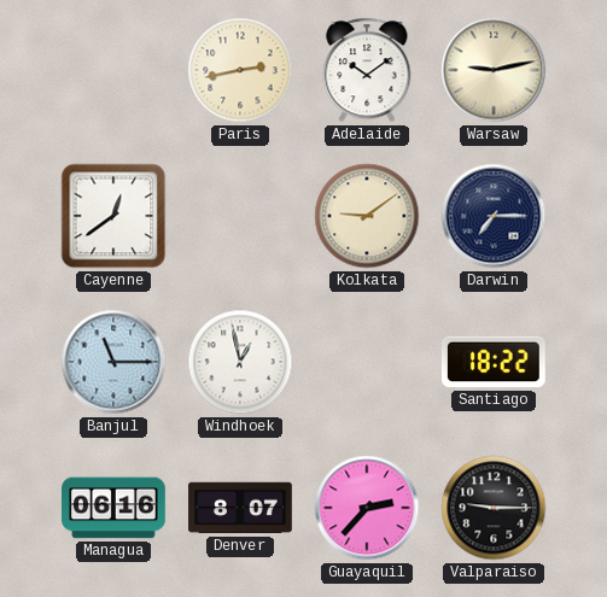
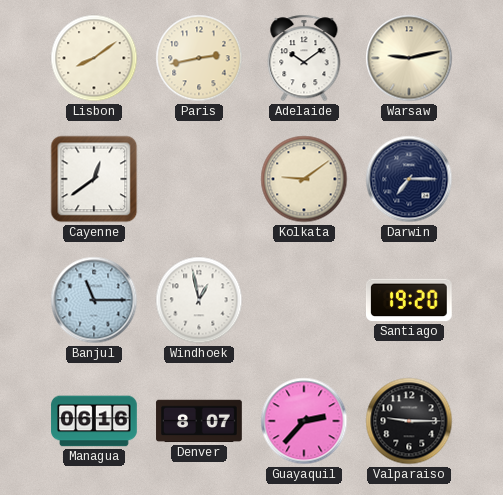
Lisbon: none -> 8:09 (94, 58)
Santiago: 18:22 -> 19:20 (409, 300)
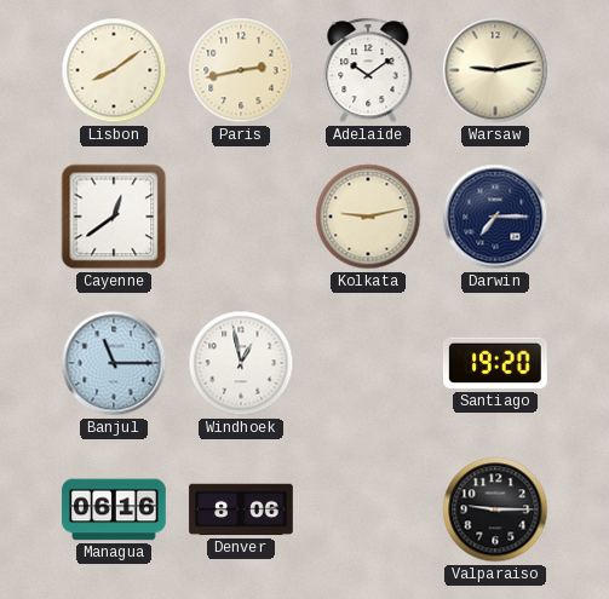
Kolkata: 9:09 -> 9:13 (368, 217)
Denver: 8:07 -> 8:06 (241, 509)
Guayaquil: 2:37 -> none (304, 421)
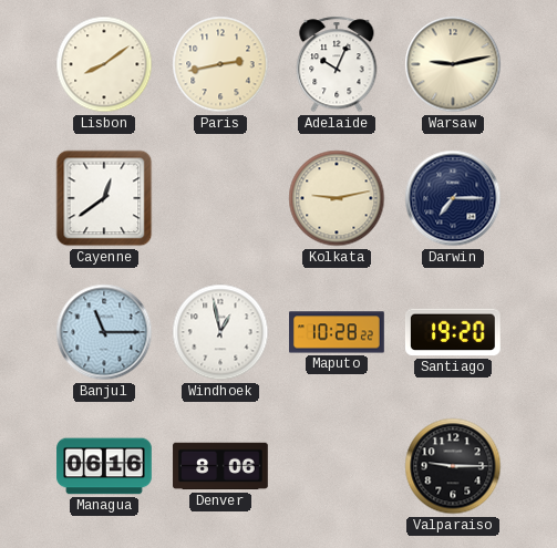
Adelaide: 10:09 -> 10:04 (337, 64)
Maputo: none -> 10:28 (338, 332)
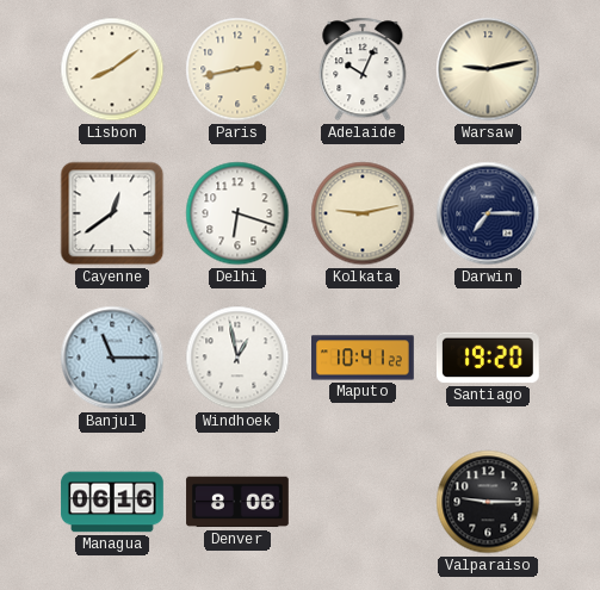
Delhi: none -> 6:18 (237, 213)
Maputo: 10:28 -> 10:41 (364, 358)
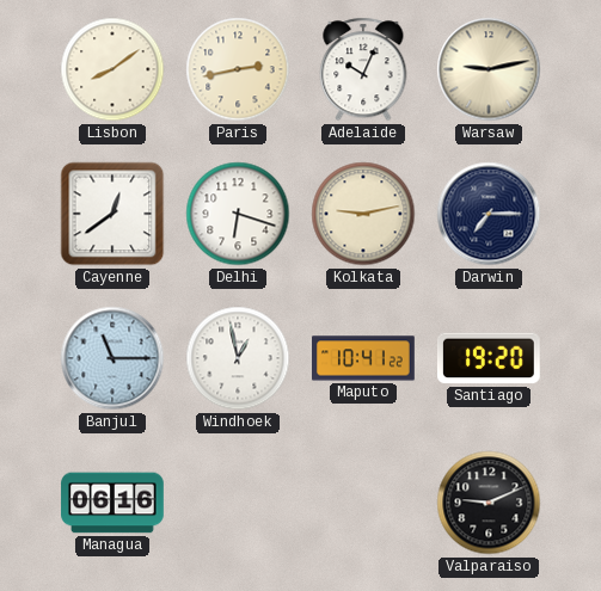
Denver: 8:06 -> none (237, 502)
Valparaiso: 9:15 -> 9:11 (489, 503)
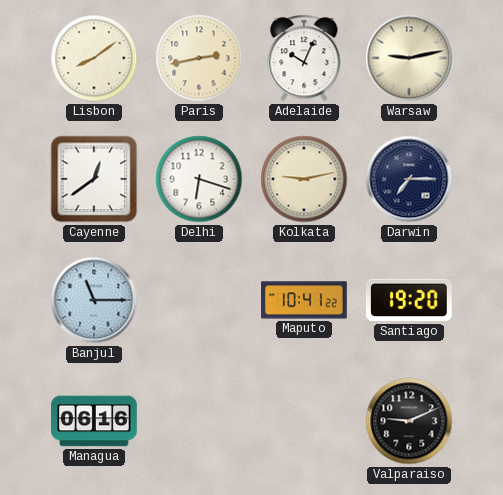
Windhoek: 12:58 -> none (238, 358)
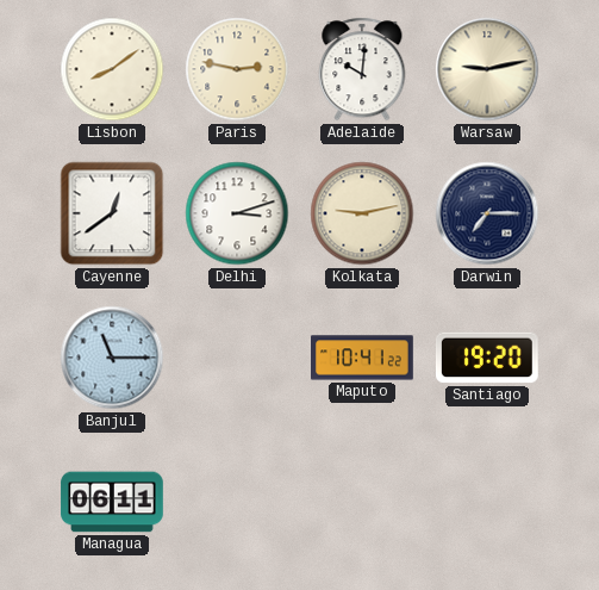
Paris: 2:43 -> 2:47 (237, 69)
Adelaide: 10:04 -> 10:01 (362, 69)
Delhi: 6:18 -> 3:12 (237, 213)
Managua: 06:16 -> 06:11 (112, 502)
Valparaiso: 9:11 -> none (409, 421)
